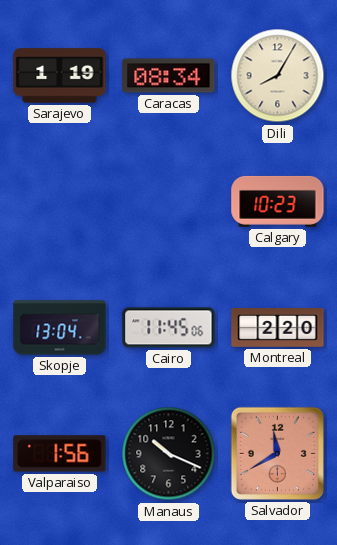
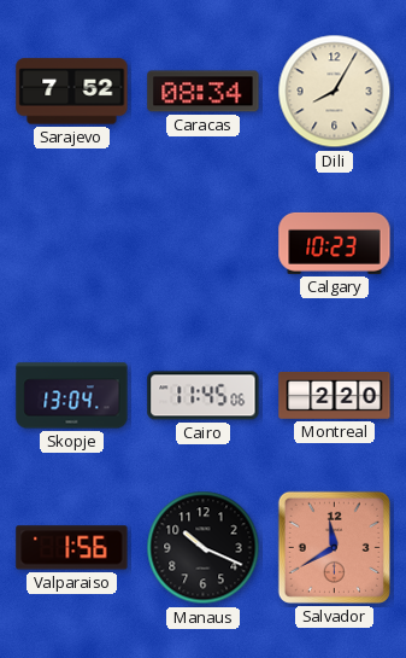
Sarajevo: 1:19 -> 7:52 (72, 92)
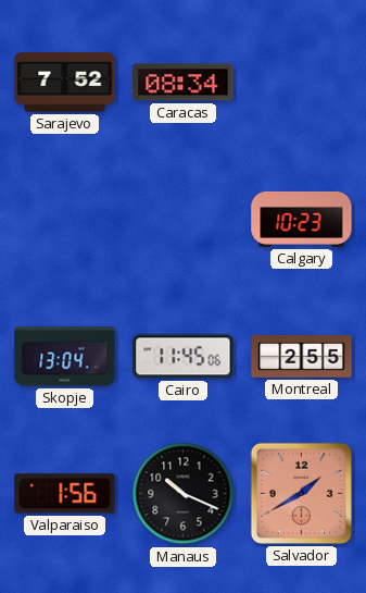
Dili: 8:05 -> none (335, 92)
Montreal: 2:20 -> 2:55 (302, 356)
Salvador: 11:40 -> 1:40 (301, 493)
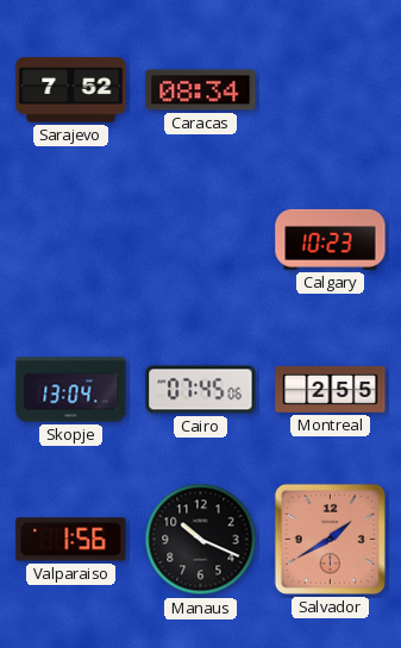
Cairo: 11:45 -> 07:45 (201, 390)
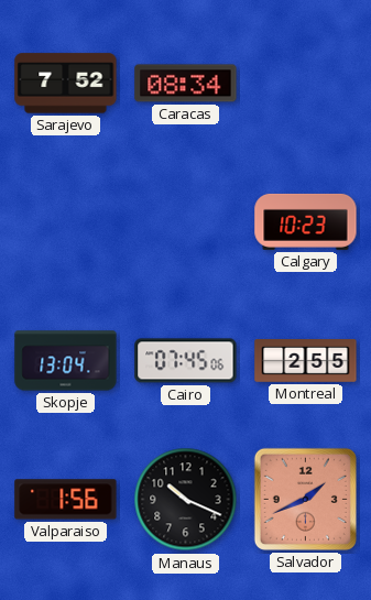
Salvador: 1:40 -> 1:41 (305, 499)
